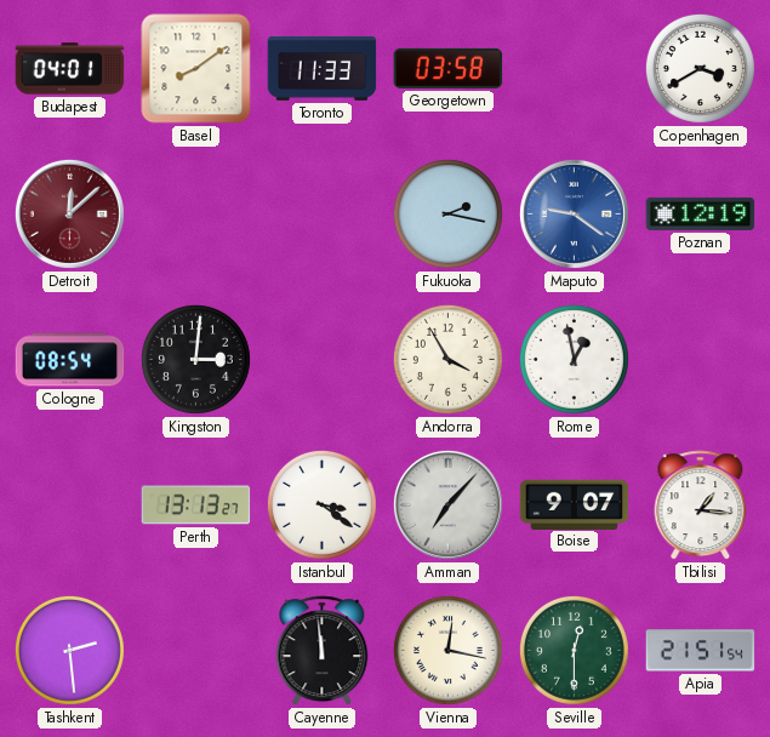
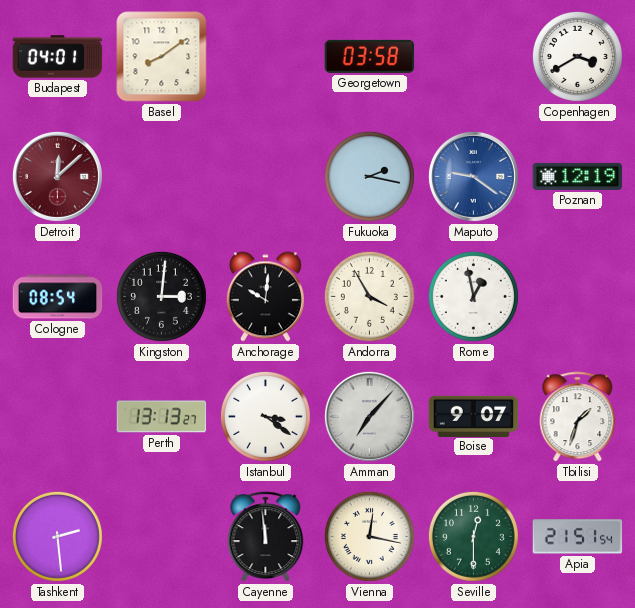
Toronto: 11:33 -> none (323, 68)
Anchorage: none -> 10:01 (265, 297)
Tbilisi: 1:16 -> 1:33 (578, 417)
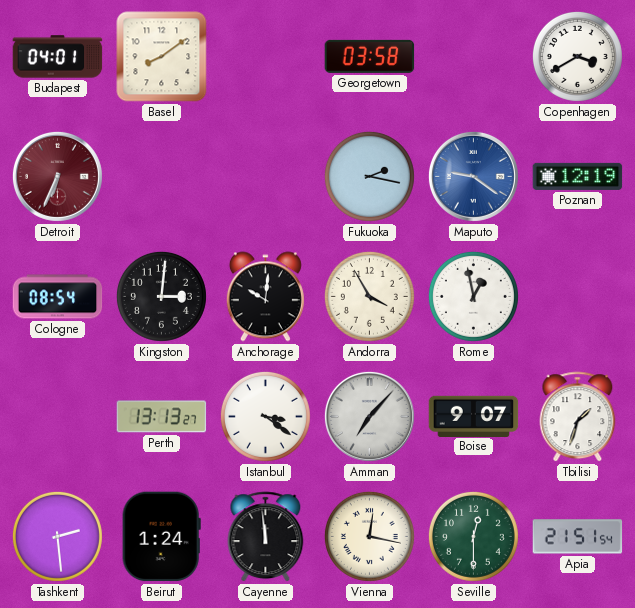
Detroit: 12:08 -> 6:34 (57, 176)
Beirut: none -> 1:24 (161, 537)
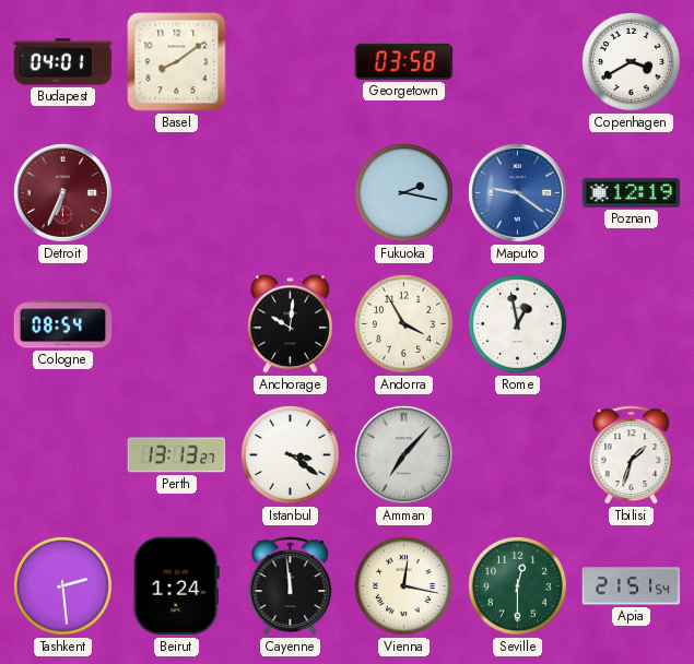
Kingston: 3:01 -> none (161, 296)
Boise: 9:07 -> none (474, 416)
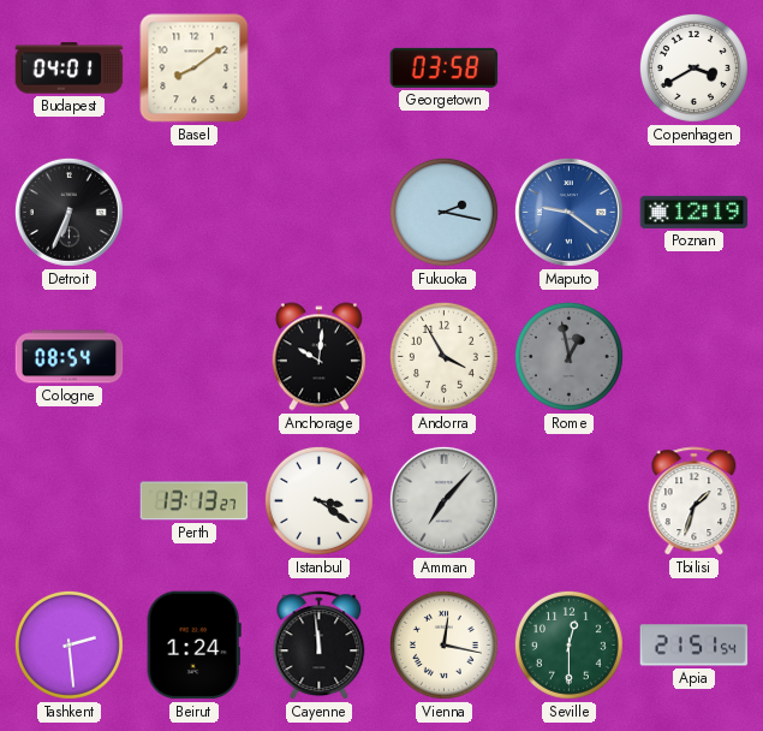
Detroit dial: burgundy -> black (68, 212)
Rome dial: white -> grey (568, 356)
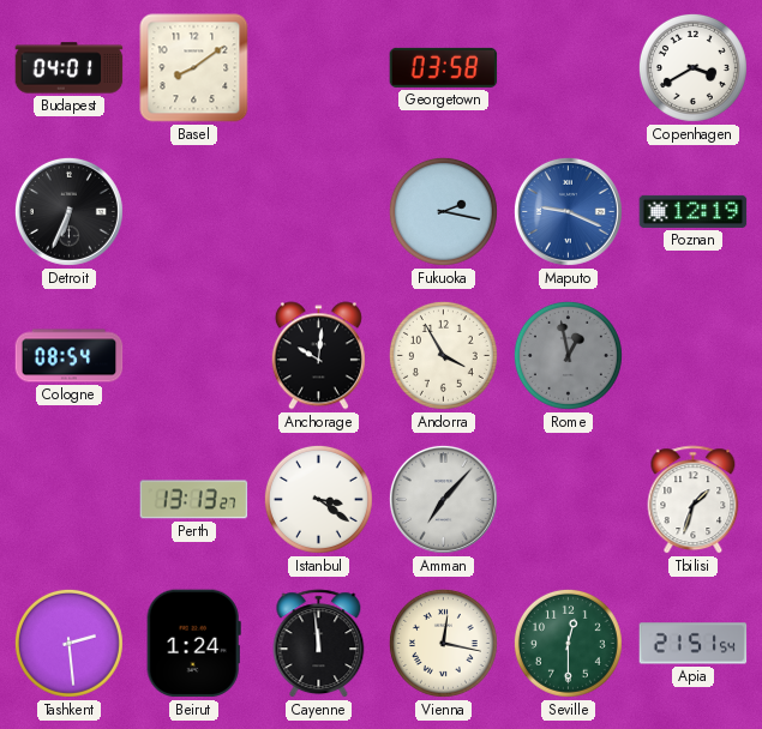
Maputo: 9:21 -> 9:19 (568, 211)
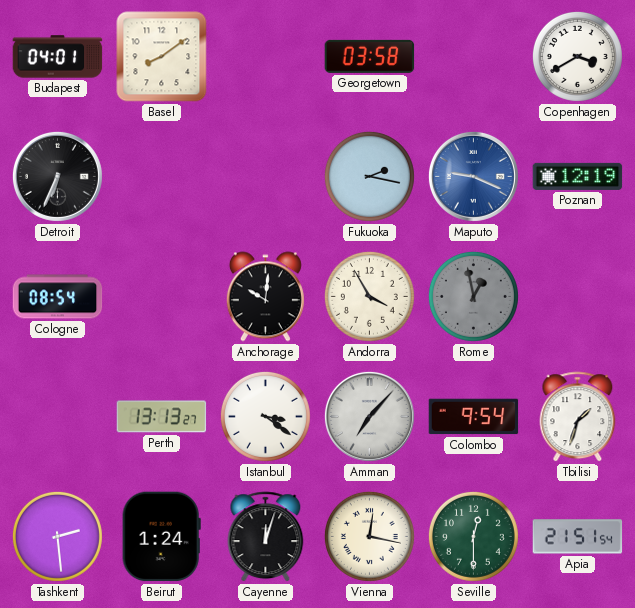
Colombo: none -> 9:54 (474, 417)
Cayenne: 11:59 -> 12:03 (266, 537)
